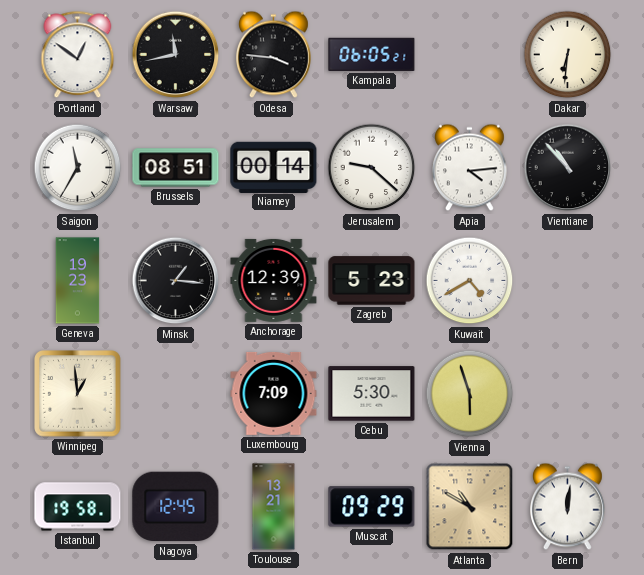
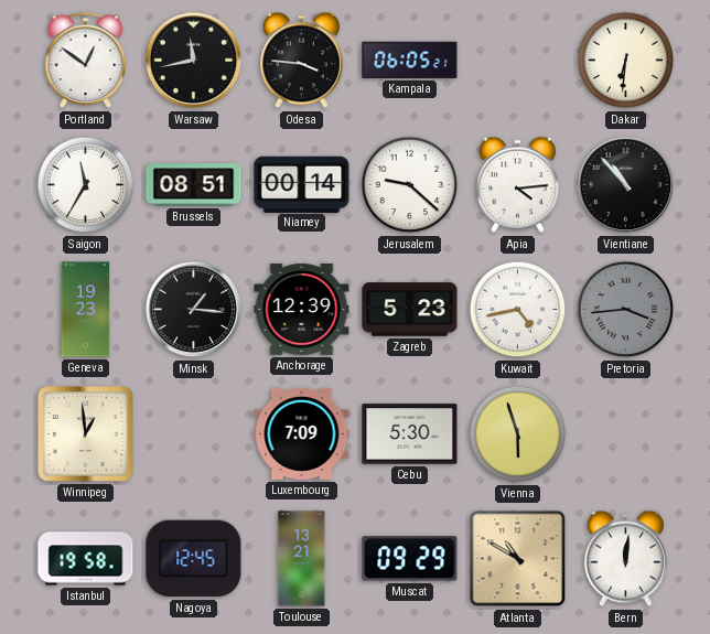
Kuwait: 4:40 -> 4:43 (518, 310)
Pretoria: none -> 3:44 (626, 310)
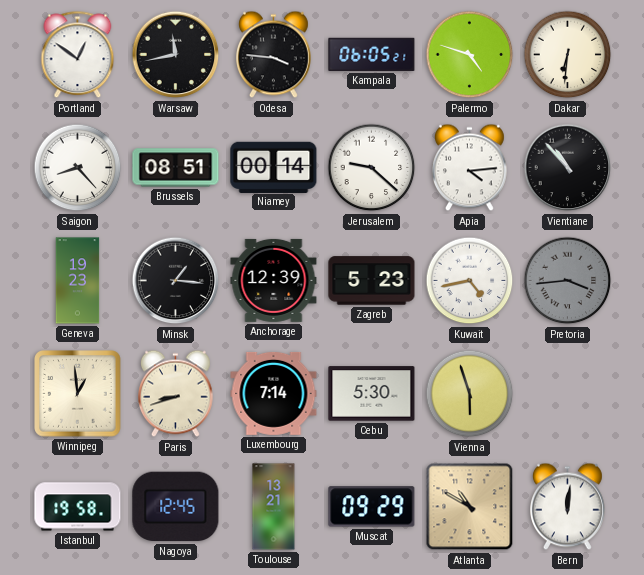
Palermo: none -> 4:48 (470, 55)
Saigon: 11:35 -> 8:23 (78, 168)
Paris: none -> 8:42 (176, 394)
Luxembourg: 7:09 -> 7:14 (274, 393)
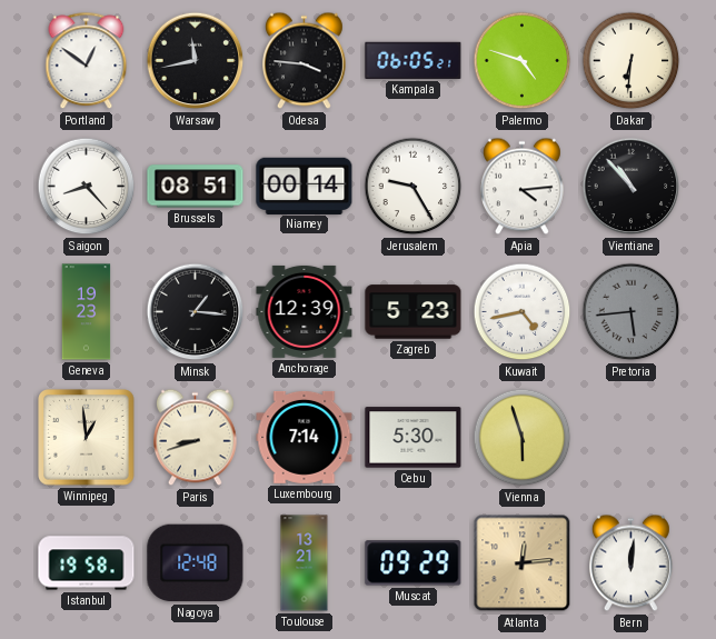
Jerusalem: 9:22 -> 9:25 (414, 187)
Pretoria: 3:44 -> 5:44 (632, 312)
Nagoya: 12:45 -> 12:48 (196, 563)
Atlanta: 10:50 -> 12:14 (523, 563)
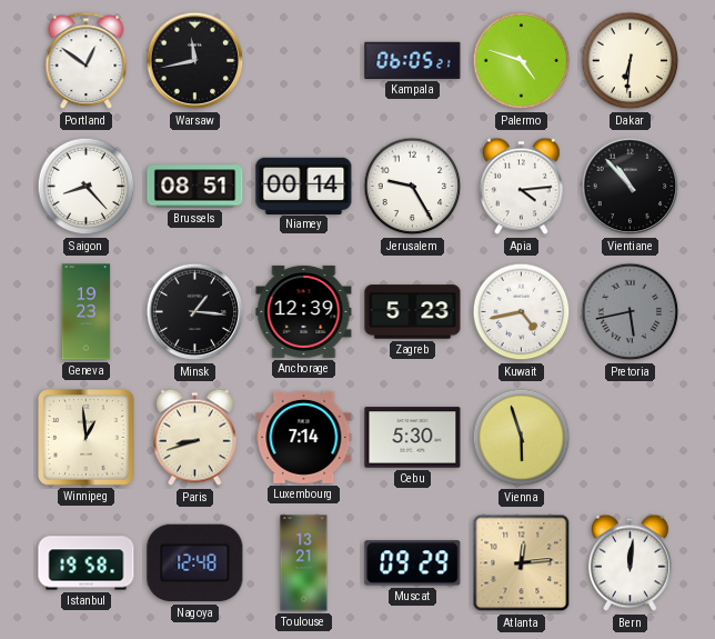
Odesa: 3:46 -> none (305, 61)
Pretoria: 5:44 -> 5:43 (631, 312)
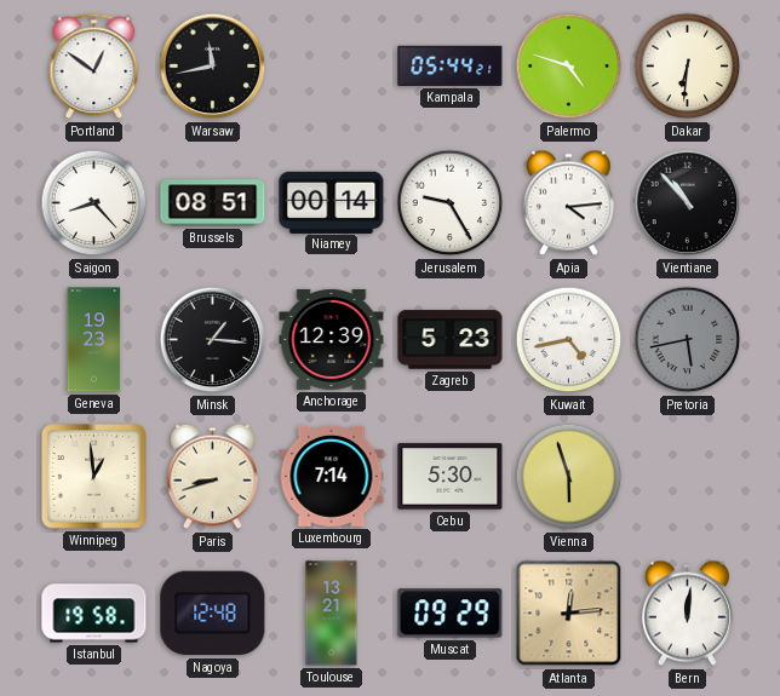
Kampala: 06:05 -> 05:44 (451, 65)
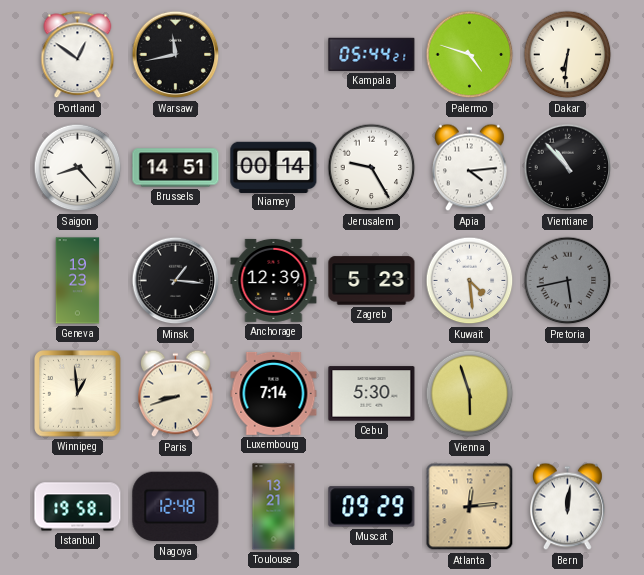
Brussels: 08:51 -> 14:51 (176, 168)
Kuwait: 4:43 -> 4:29 (470, 281)
